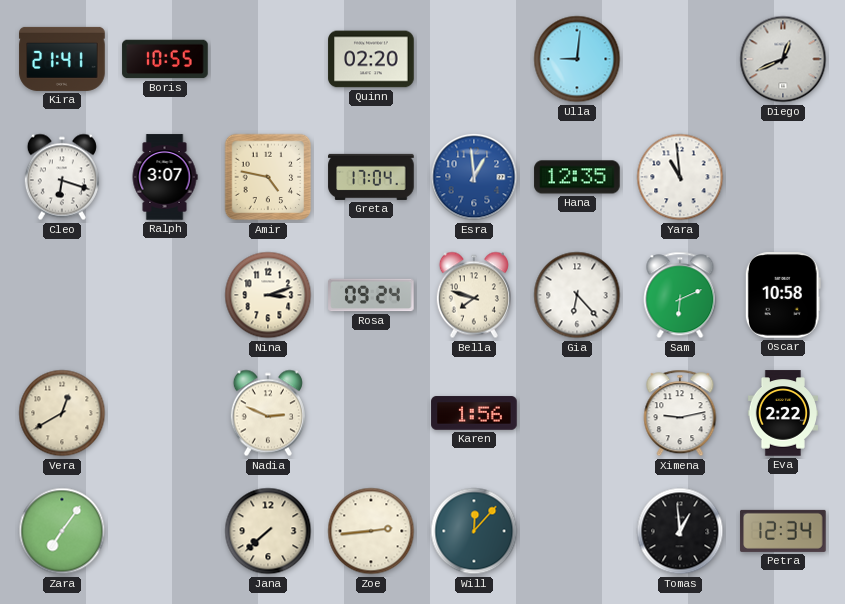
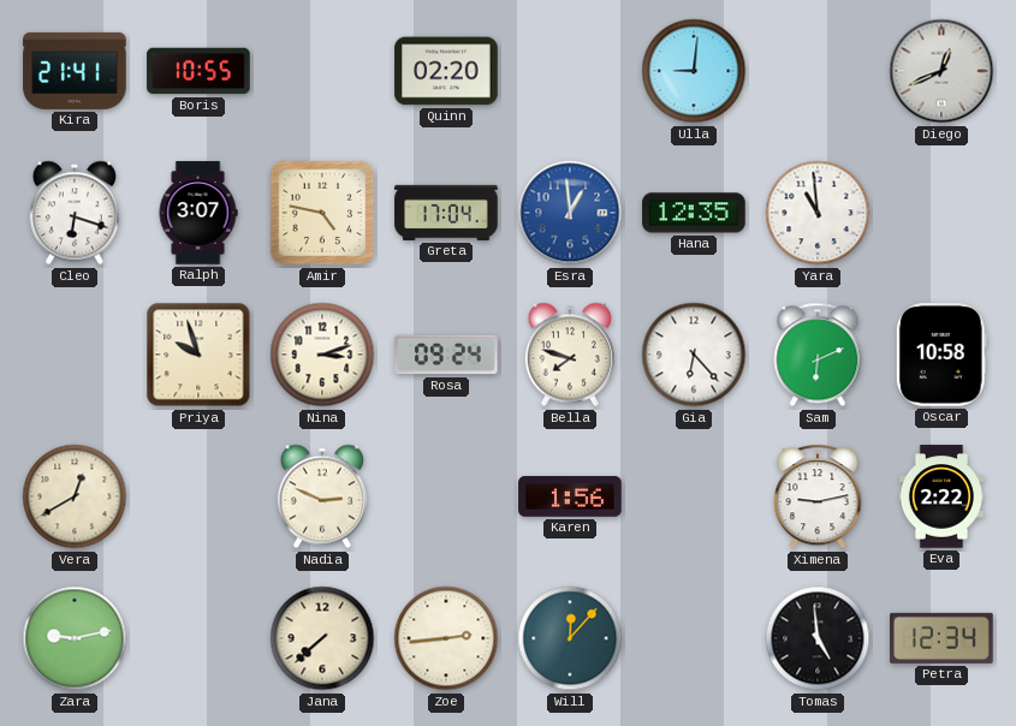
Priya: none -> 9:57 (198, 355)
Zara: 7:06 -> 9:13 (75, 638)
Tomas: 12:59 -> 4:59 (818, 638)
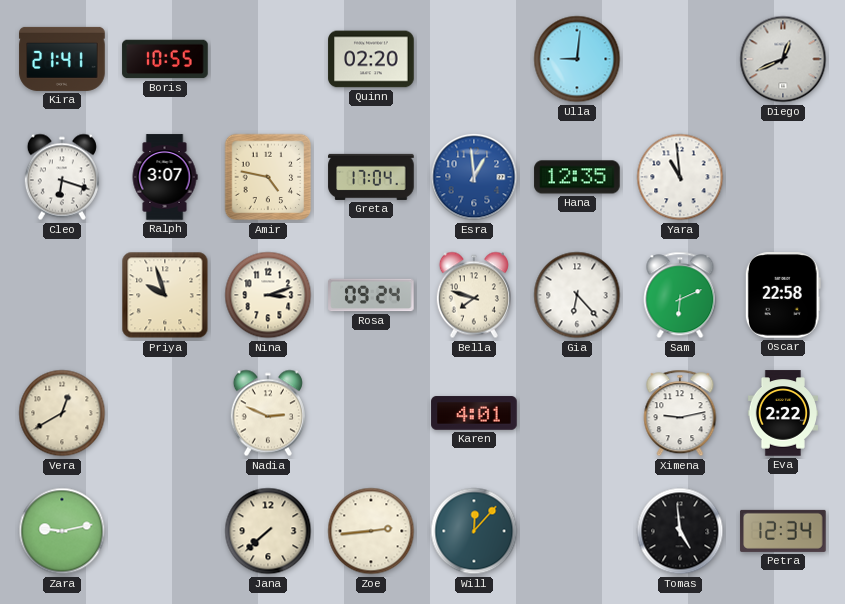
Oscar: 10:58 -> 22:58 (783, 295)
Karen: 1:56 -> 4:01 (474, 413)
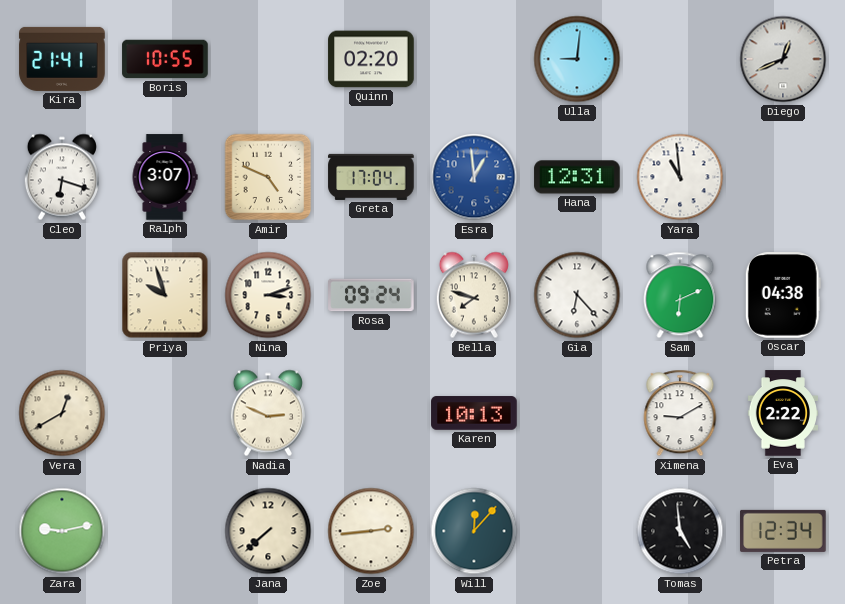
Amir: 4:47 -> 4:49 (268, 177)
Hana: 12:35 -> 12:31 (577, 177)
Oscar: 22:58 -> 04:38 (783, 295)
Karen: 4:01 -> 10:13 (474, 413)
Ximena: 9:13 -> 9:10 (680, 413)
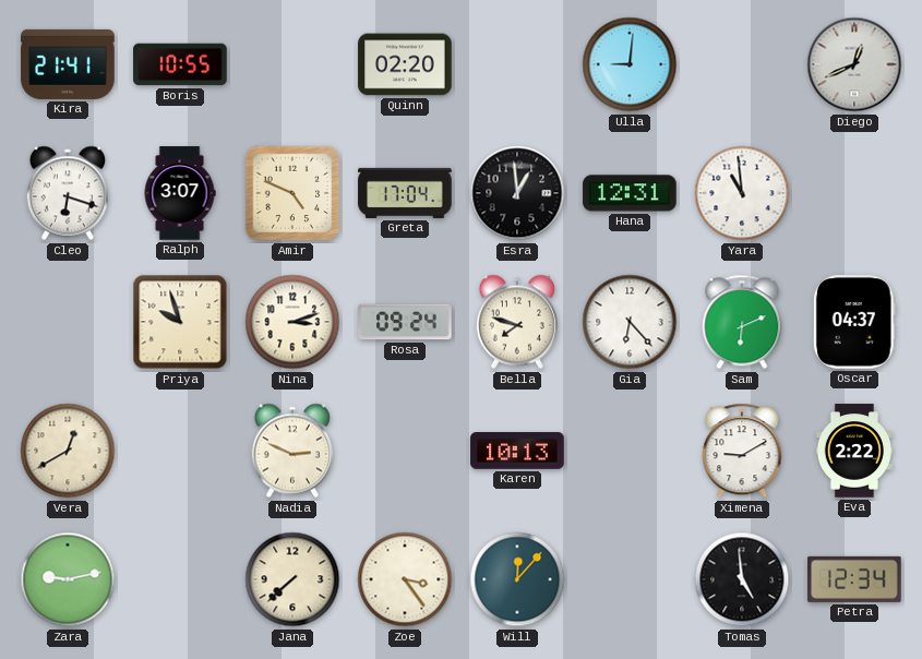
Esra dial: blue -> black (517, 193)
Oscar: 04:38 -> 04:37 (854, 322)
Zoe: 2:44 -> 3:24 (405, 579)
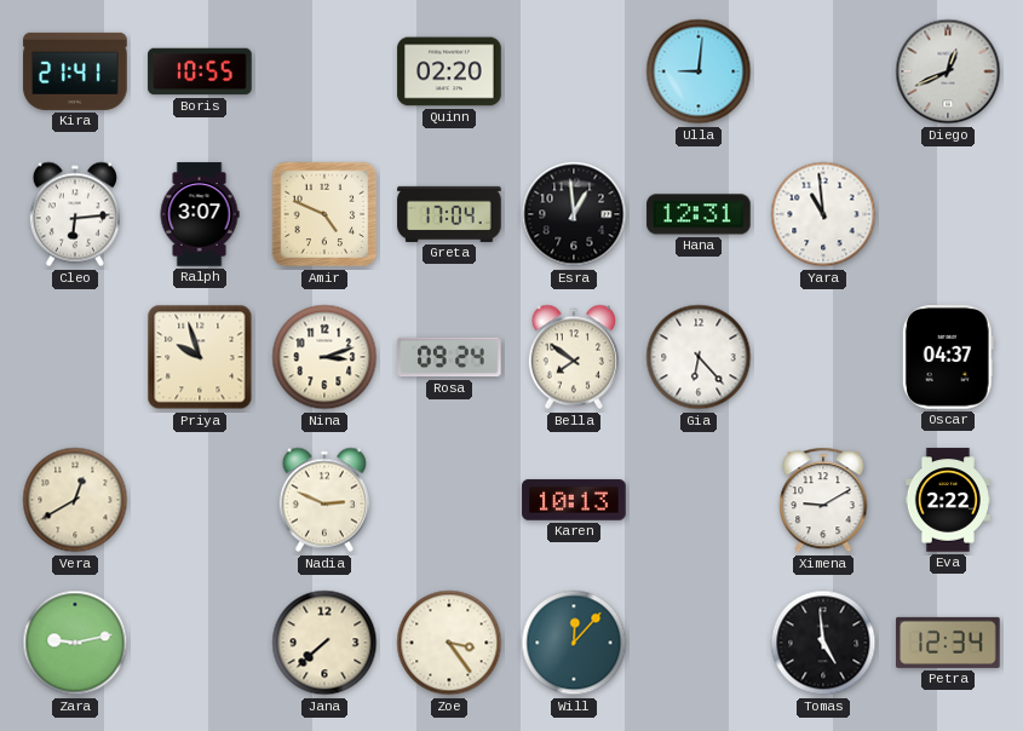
Cleo: 6:18 -> 6:14 (75, 214)
Bella: 7:48 -> 7:51 (574, 357)
Sam: 6:11 -> none (742, 322)
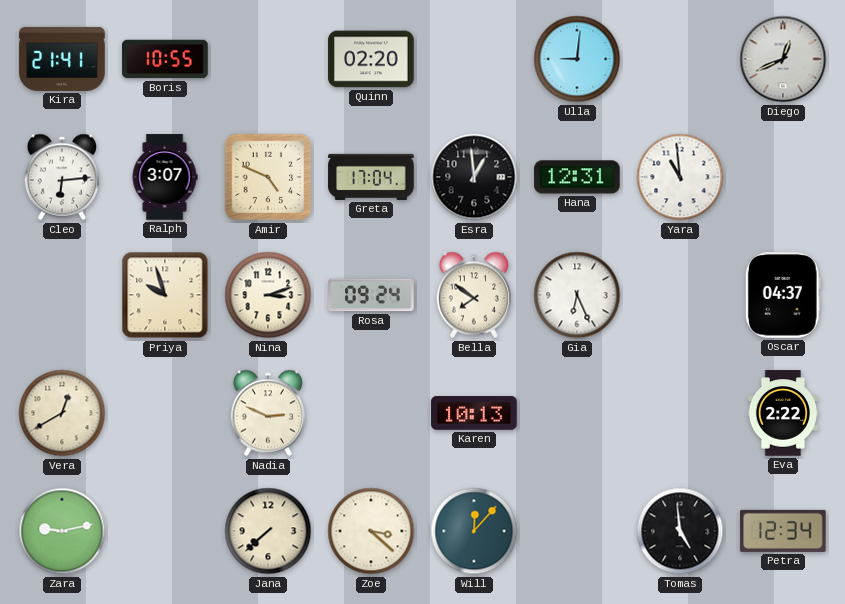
Gia: 6:23 -> 6:26 (577, 295)
Ximena: 9:10 -> none (823, 500)
Zoe: 3:24 -> 3:22 (371, 531)
